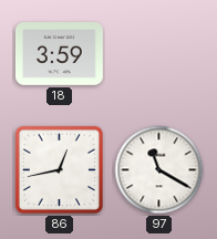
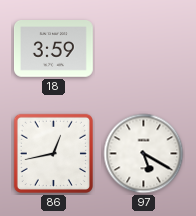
97: 11:20 -> 5:20 (144, 154)
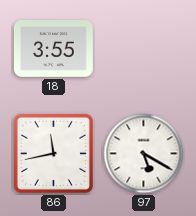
18: 3:59 -> 3:55 (53, 49)
86: 12:43 -> 11:43 (53, 153)
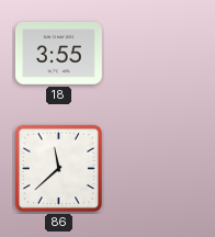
86: 11:43 -> 11:38 (58, 168)
97: 5:20 -> none (144, 154)
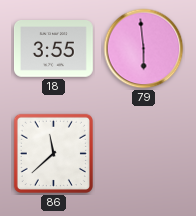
79: none -> 5:59 (144, 49)
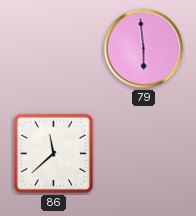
18: 3:55 -> none (53, 49)
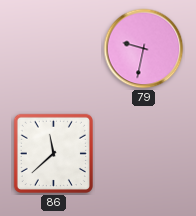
79: 5:59 -> 9:32 (144, 49)
